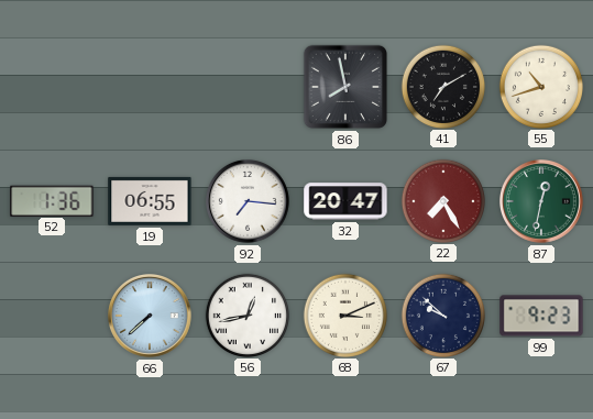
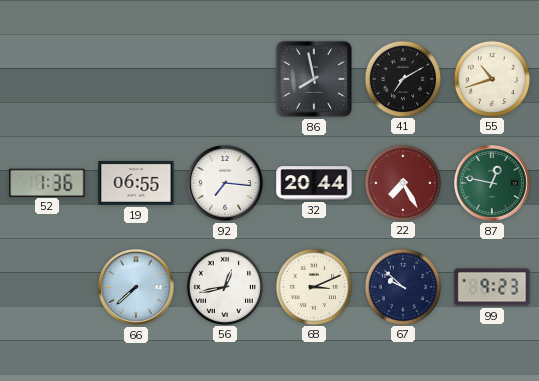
32: 20:47 -> 20:44 (314, 183)
87: 12:32 -> 12:47 (493, 184)
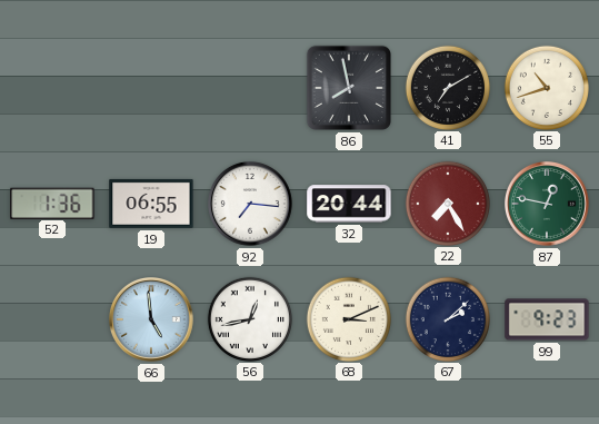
66: 7:38 -> 4:59 (152, 321)
67: 9:52 -> 2:08 (447, 318)
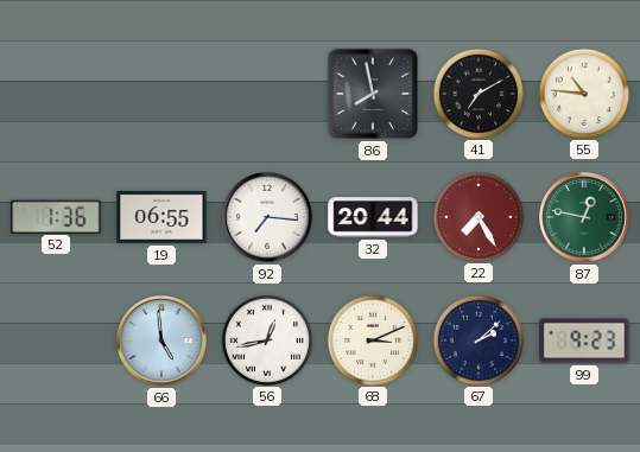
55: 10:42 -> 10:46 (583, 93)
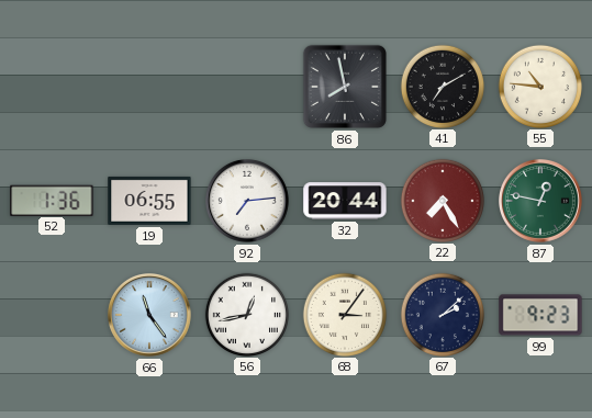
92: 7:16 -> 7:14 (248, 202)
66: 4:59 -> 11:24 (150, 316)
68: 3:11 -> 3:06 (344, 314)
